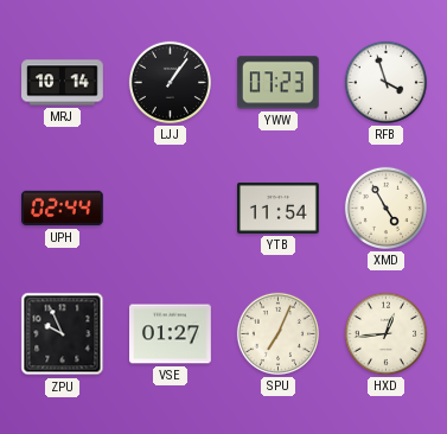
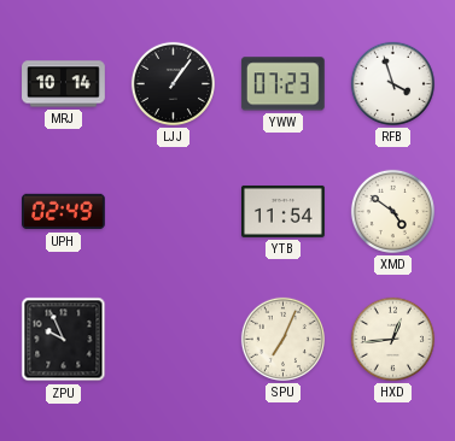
UPH: 02:44 -> 02:49 (64, 212)
XMD: 4:55 -> 4:51 (392, 211)
VSE: 01:27 -> none (171, 334)
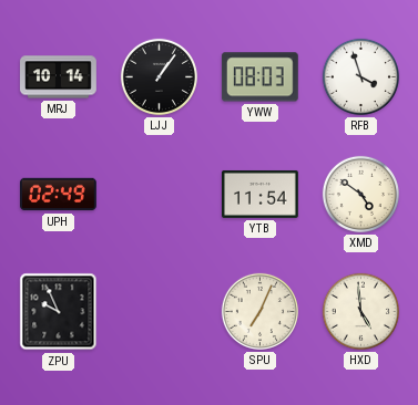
YWW: 07:23 -> 08:03 (259, 77)
HXD: 12:44 -> 4:59 (360, 311)
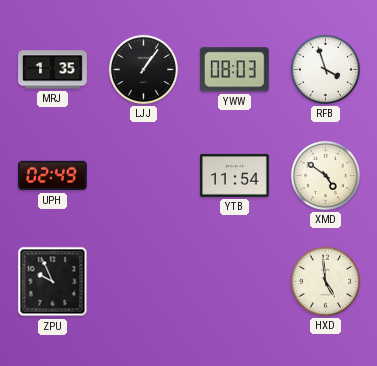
MRJ: 10:14 -> 1:35 (53, 70)
SPU: 7:04 -> none (259, 311)
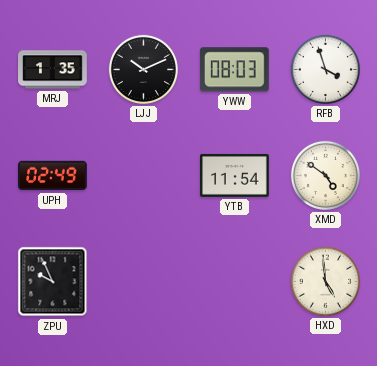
LJJ: 1:06 -> 10:11 (143, 69)
